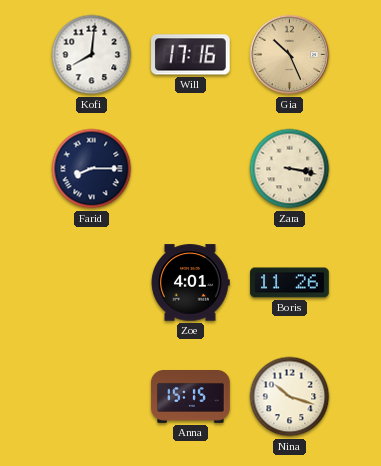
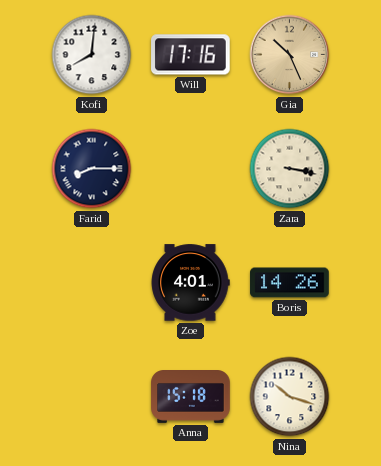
Boris: 11:26 -> 14:26 (290, 283)
Anna: 15:15 -> 15:18 (191, 397)
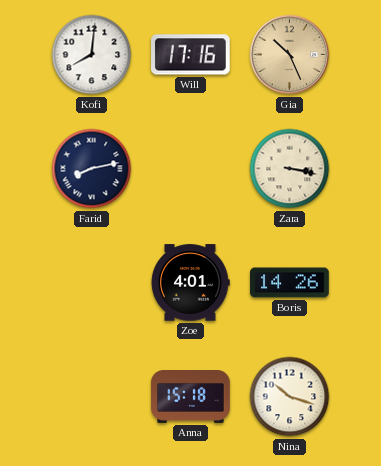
Farid: 8:15 -> 8:13 (92, 169)
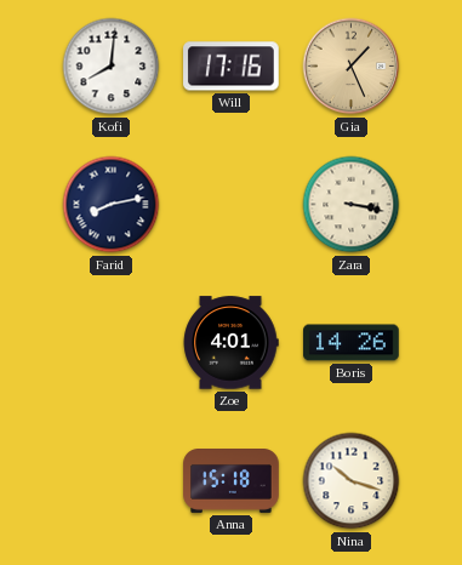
Gia: 10:26 -> 1:26 (352, 67)
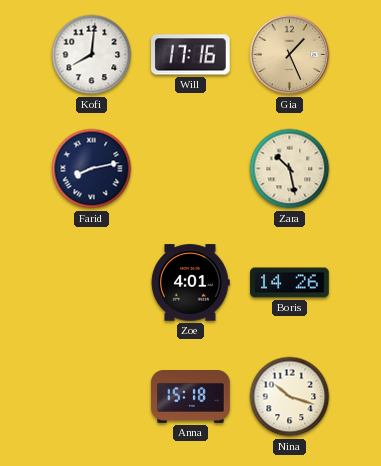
Zara: 3:17 -> 10:28 (290, 169)
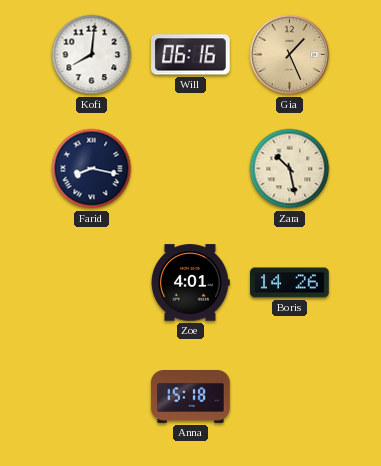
Will: 17:16 -> 06:16 (191, 55)
Farid: 8:13 -> 8:17 (92, 169)
Nina: 10:18 -> none (290, 397)
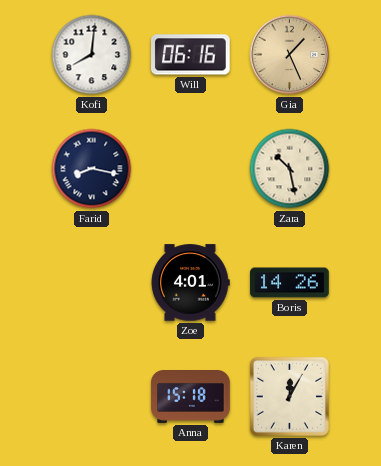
Karen: none -> 12:05 (289, 396)
